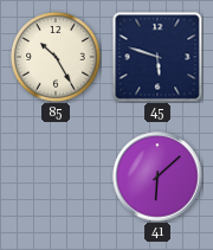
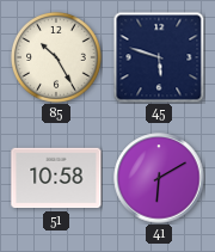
51: none -> 10:58 (56, 178)
41: 6:08 -> 6:10 (159, 178)
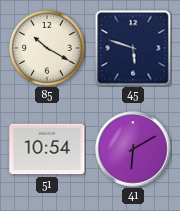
85: 10:25 -> 10:20 (47, 48)
51: 10:58 -> 10:54 (47, 149)
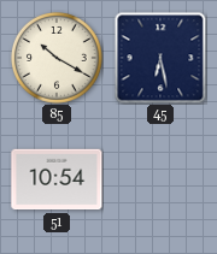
45: 5:48 -> 6:28 (160, 58)
41: 6:10 -> none (133, 149)
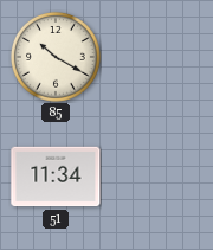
45: 6:28 -> none (160, 58)
51: 10:54 -> 11:34 (56, 177)
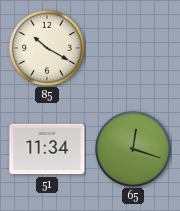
65: none -> 12:18 (133, 149)
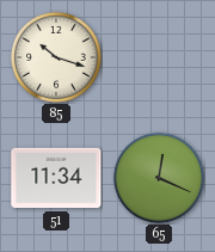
85: 10:20 -> 10:18 (56, 57)
65: 12:18 -> 12:19 (159, 178)
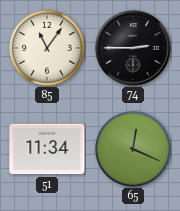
85: 10:18 -> 11:06 (47, 48)
74: none -> 2:45 (133, 48)
